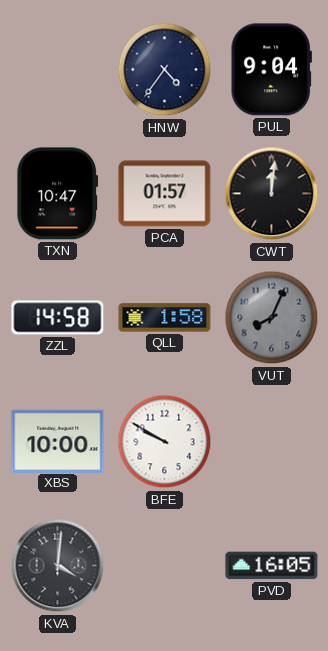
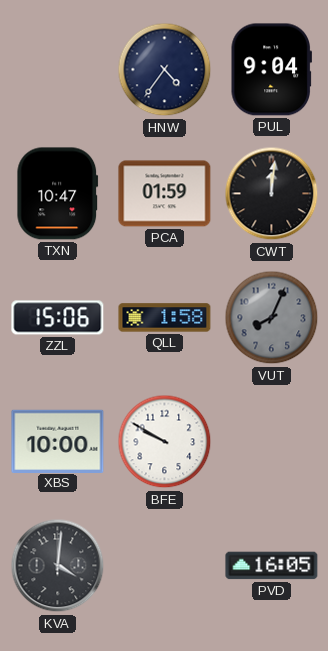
PCA: 01:57 -> 01:59 (165, 194)
ZZL: 14:58 -> 15:06 (58, 318)
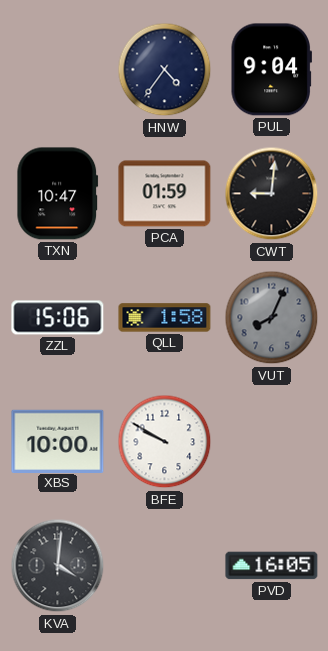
CWT: 12:01 -> 9:01 (272, 194)
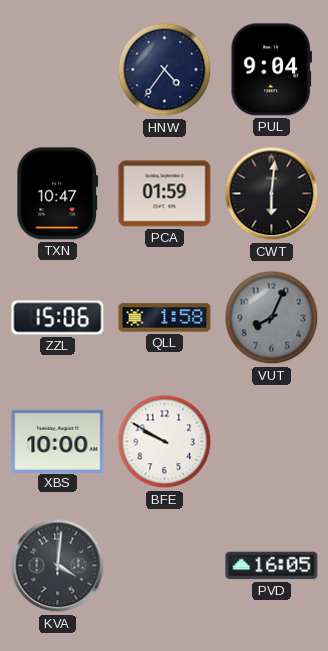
CWT: 9:01 -> 6:01 (272, 194)
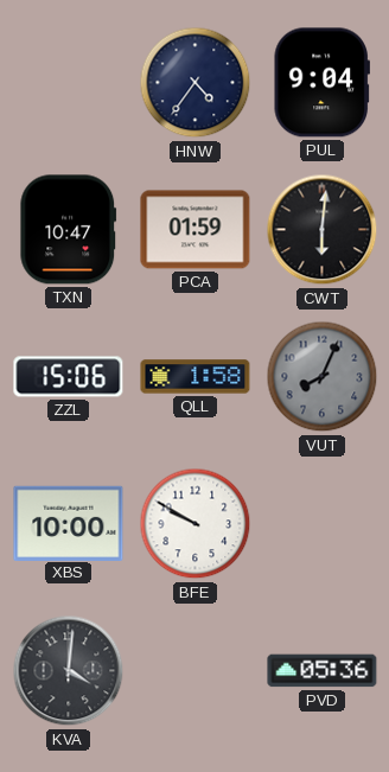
PVD: 16:05 -> 05:36 (323, 671)
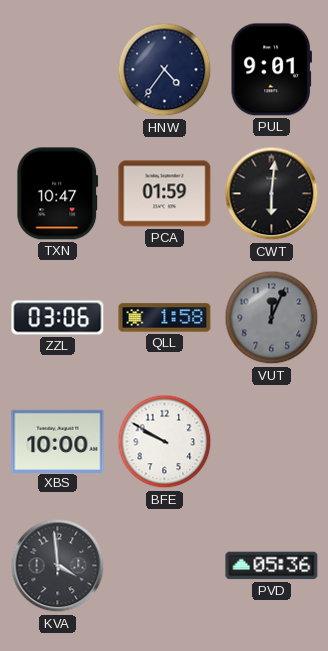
PUL: 9:04 -> 9:01 (271, 70)
ZZL: 15:06 -> 03:06 (58, 318)
VUT: 8:04 -> 12:04 (272, 318)
KVA: 4:01 -> 3:59 (58, 566)
